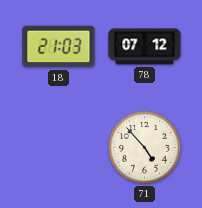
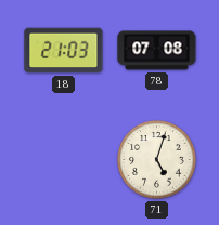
78: 07:12 -> 07:08 (157, 51)
71: 4:53 -> 5:03 (157, 160)
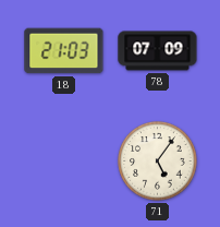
78: 07:08 -> 07:09 (158, 51)
71: 5:03 -> 5:06 (158, 162)
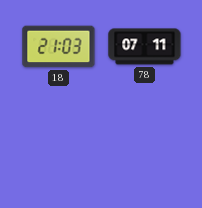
78: 07:09 -> 07:11 (145, 47)
71: 5:06 -> none (158, 162)
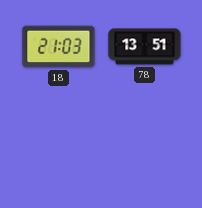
78: 07:11 -> 13:51 (145, 47)
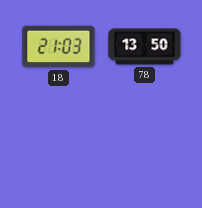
78: 13:51 -> 13:50 (145, 47)
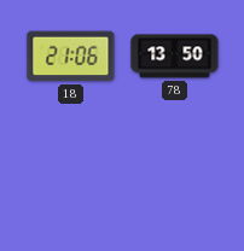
18: 21:03 -> 21:06 (71, 57)
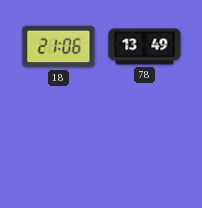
78: 13:50 -> 13:49 (145, 47)
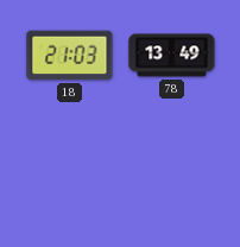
18: 21:06 -> 21:03 (70, 56)
